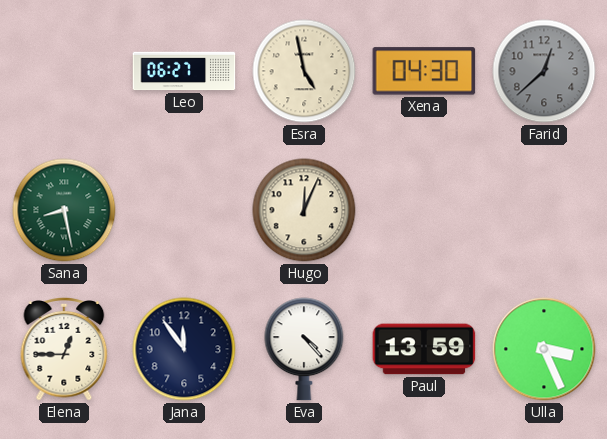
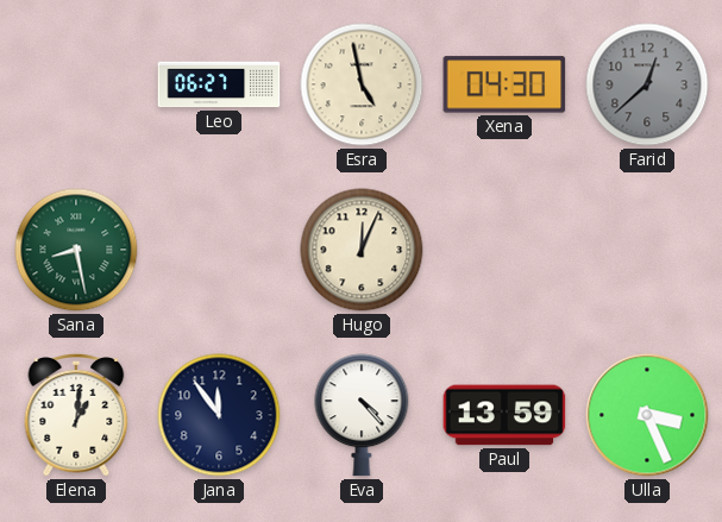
Elena: 12:45 -> 1:01 (76, 416)
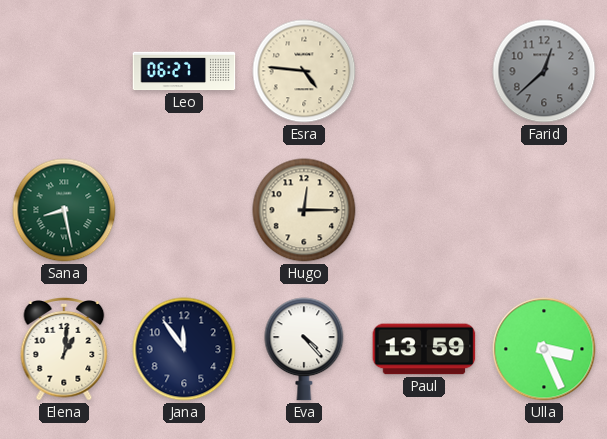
Esra: 4:58 -> 4:46 (304, 71)
Xena: 04:30 -> none (504, 84)
Hugo: 12:04 -> 12:15 (304, 210)
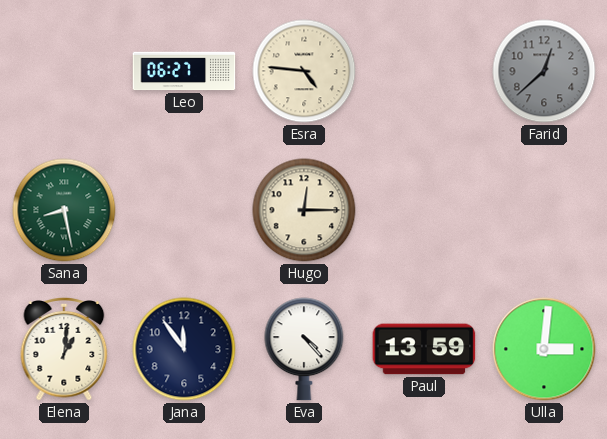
Ulla: 3:26 -> 3:01 (544, 349)
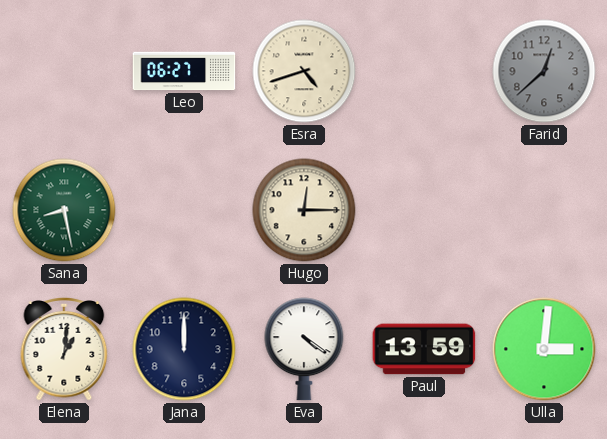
Esra: 4:46 -> 4:42 (304, 71)
Jana: 11:54 -> 12:00 (184, 349)
Eva: 4:23 -> 4:21 (304, 349)
